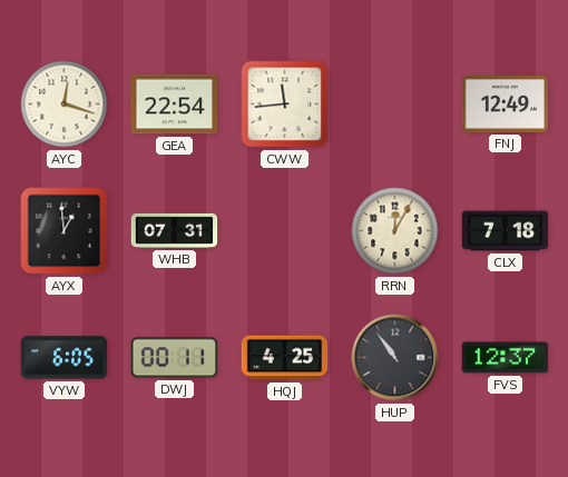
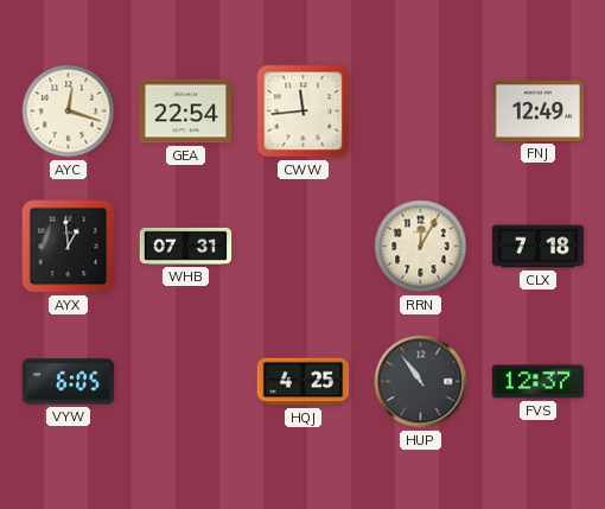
DWJ: 00:11 -> none (175, 358)
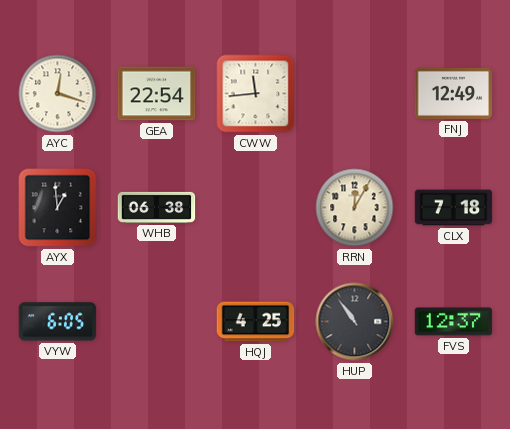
WHB: 07:31 -> 06:38 (157, 207)
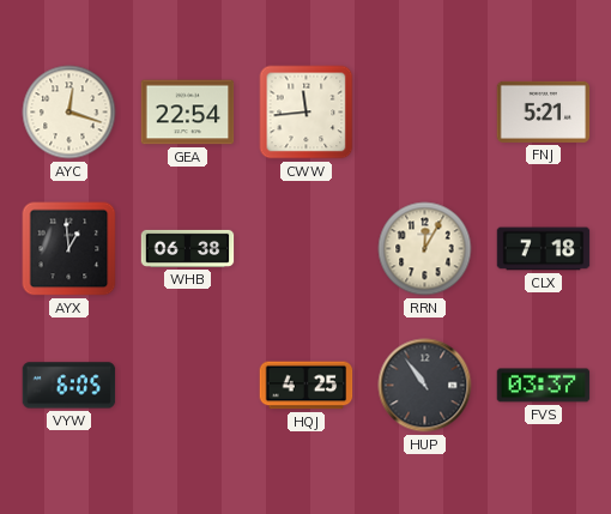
FNJ: 12:49 -> 5:21 (544, 111)
FVS: 12:37 -> 03:37 (544, 386)
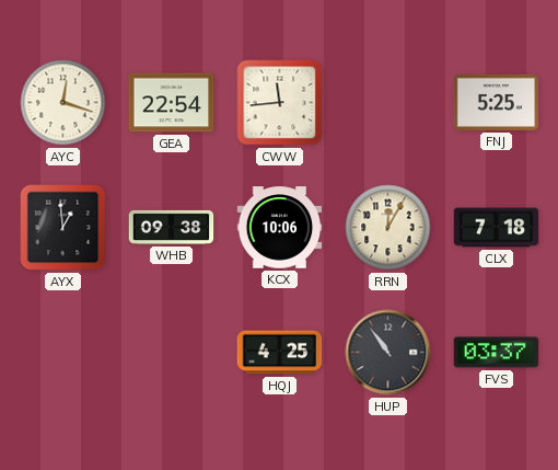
FNJ: 5:21 -> 5:25 (497, 102)
WHB: 06:38 -> 09:38 (172, 227)
KCX: none -> 10:06 (280, 228)
VYW: 6:05 -> none (69, 386)
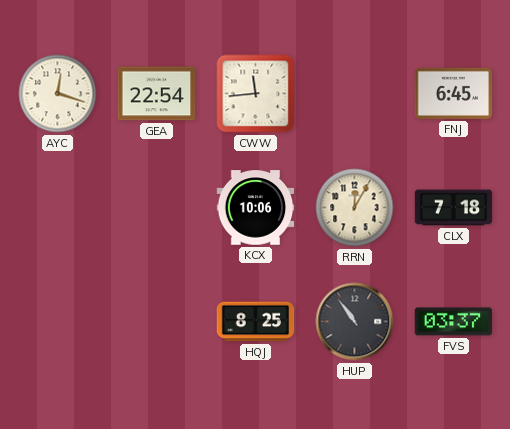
FNJ: 5:25 -> 6:45 (454, 93)
AYX: 12:59 -> none (63, 228)
WHB: 09:38 -> none (172, 227)
HQJ: 4:25 -> 8:25 (256, 322)
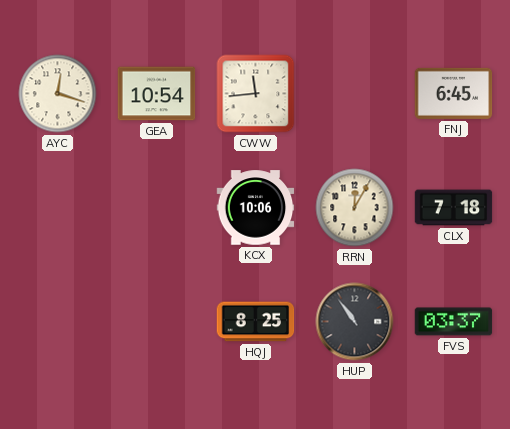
GEA: 22:54 -> 10:54 (157, 94)
